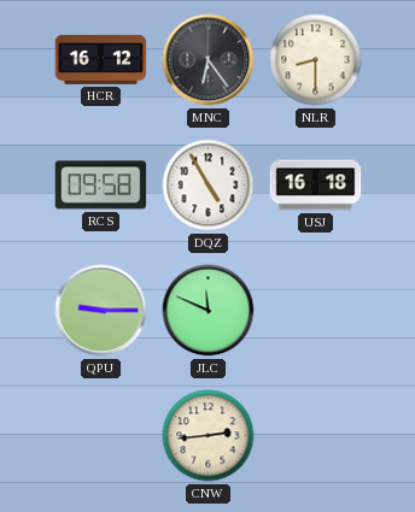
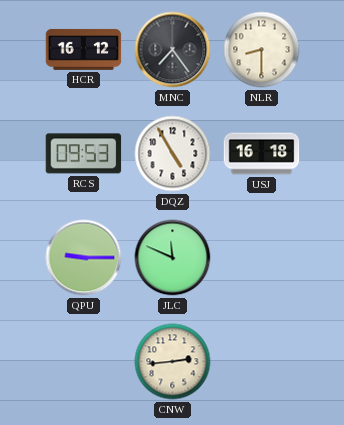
MNC: 6:24 -> 7:24 (173, 50)
RCS: 09:58 -> 09:53 (84, 154)
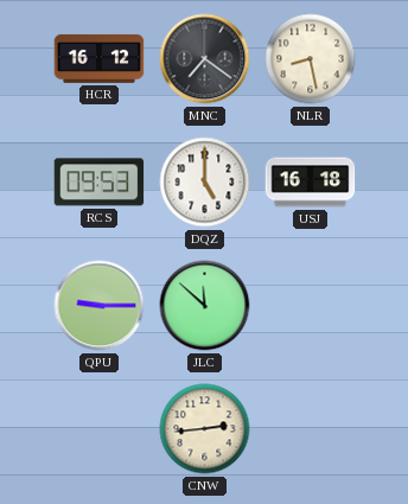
MNC: 7:24 -> 7:21 (205, 59)
NLR: 8:30 -> 8:28 (311, 59)
DQZ: 4:55 -> 5:00 (205, 183)
JLC: 11:49 -> 11:52 (205, 306)
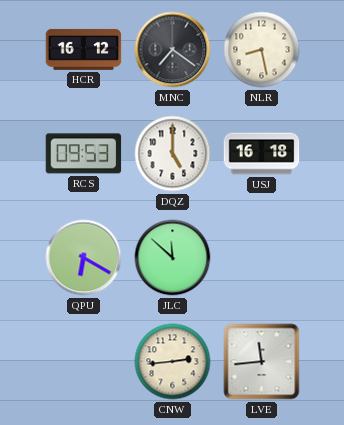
QPU: 9:15 -> 6:20 (84, 258)
LVE: none -> 11:44 (262, 362)
